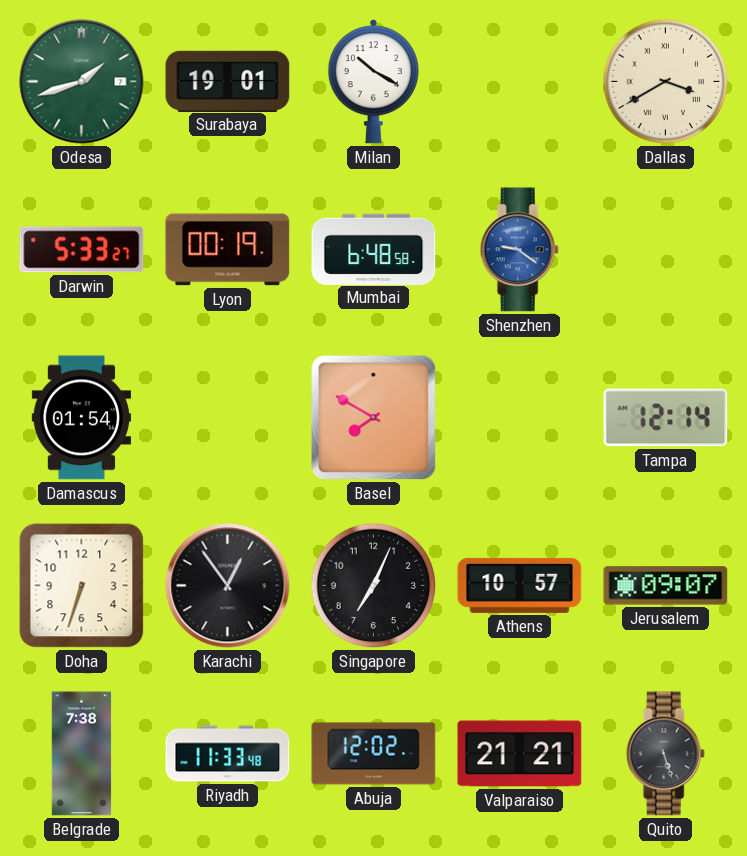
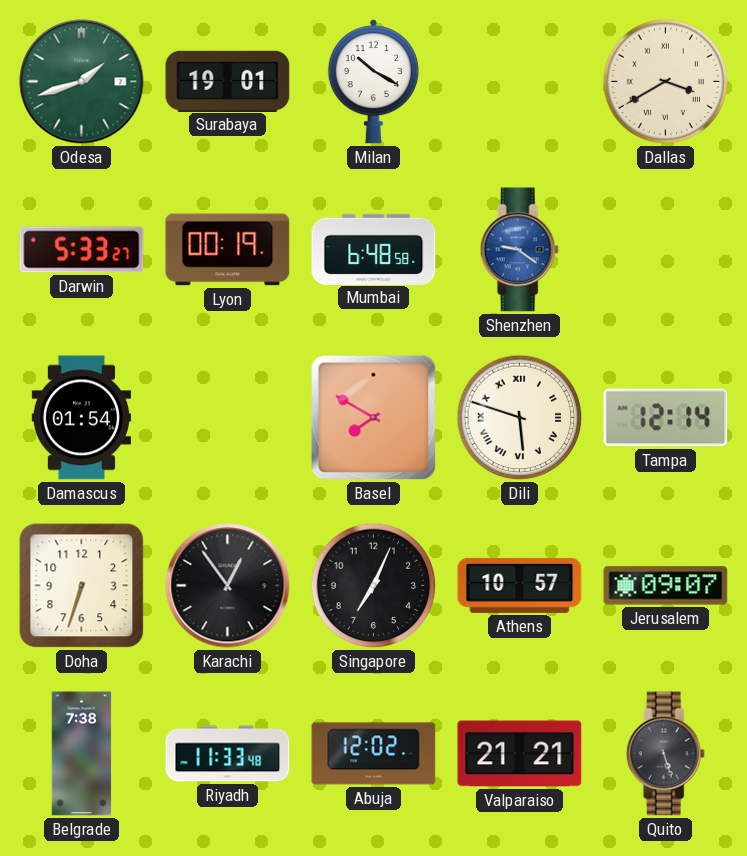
Dili: none -> 5:48 (520, 418)
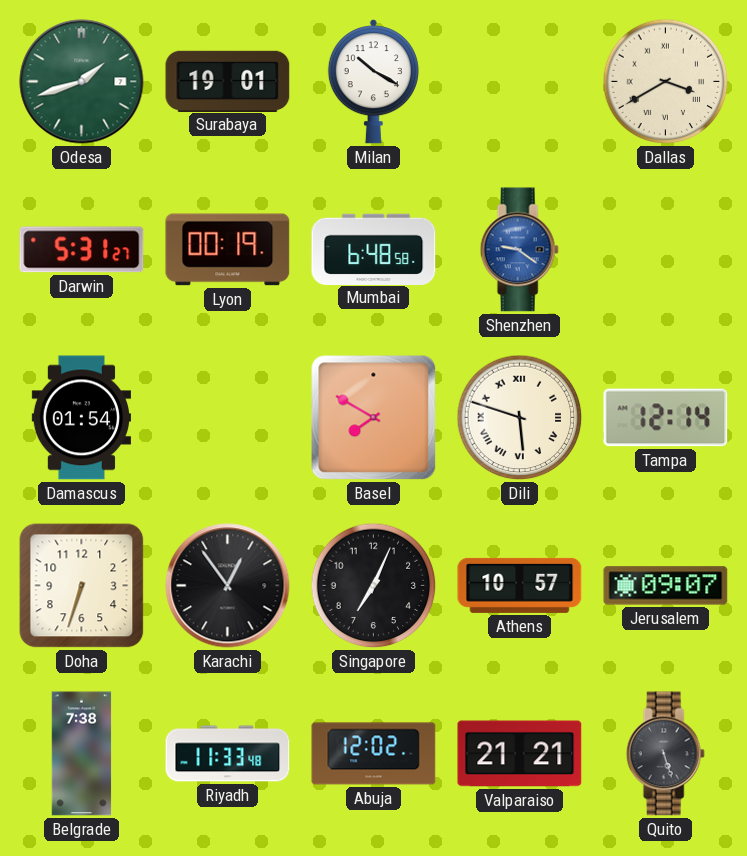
Darwin: 5:33 -> 5:31 (82, 250)
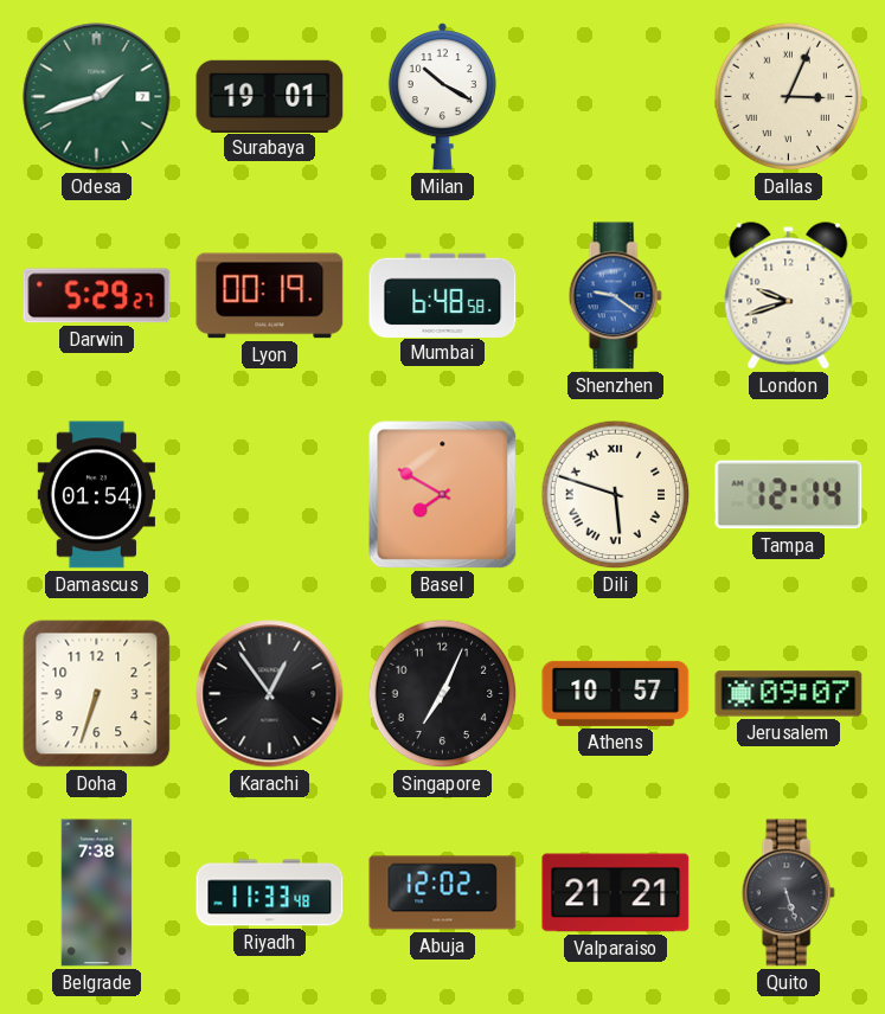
Dallas: 3:40 -> 3:04 (789, 97)
Darwin: 5:31 -> 5:29 (97, 296)
London: none -> 9:42 (789, 296)
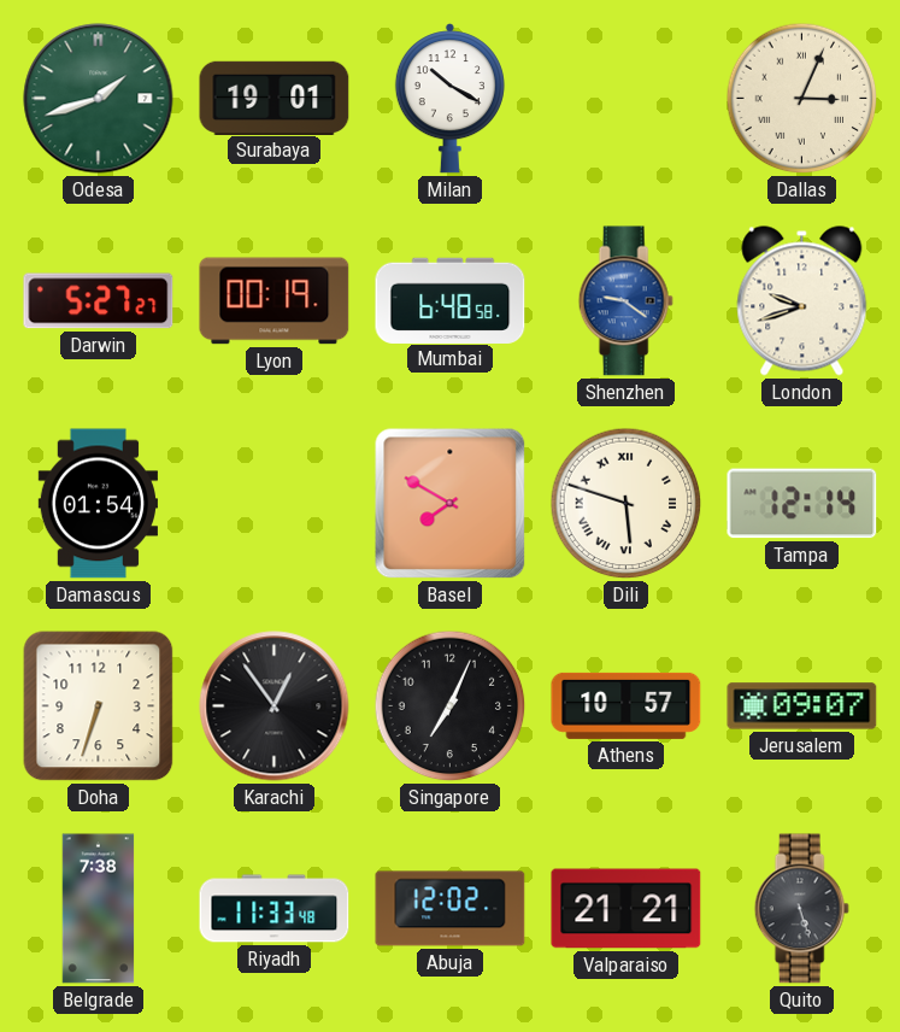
Darwin: 5:29 -> 5:27 (99, 301)
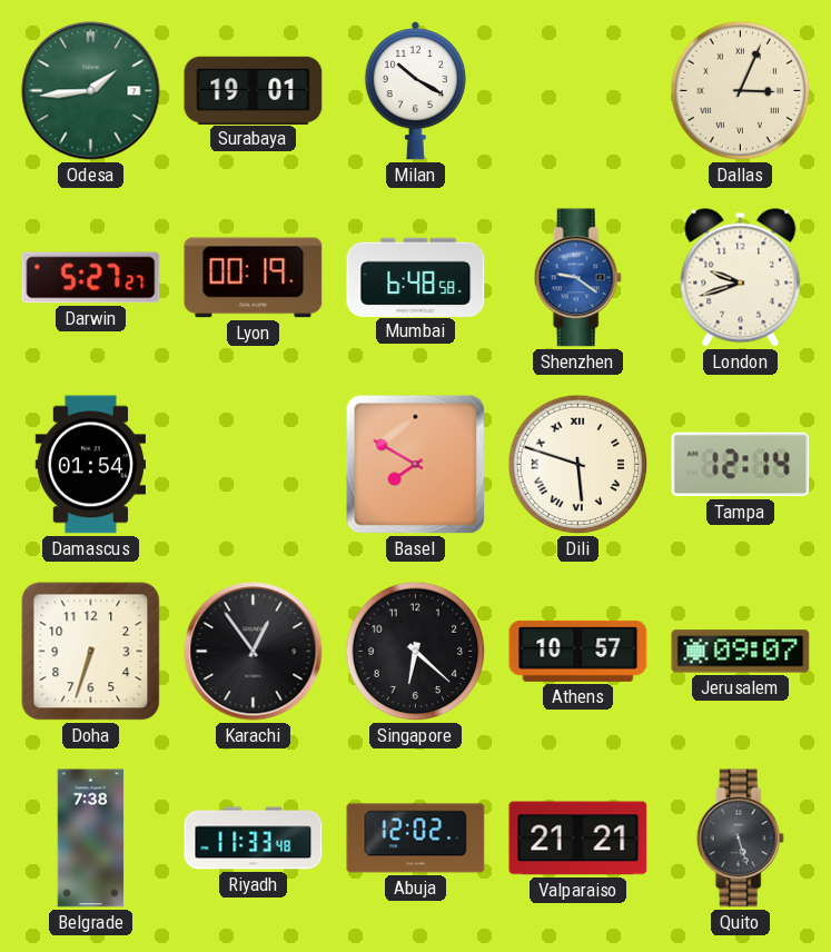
Odesa: 1:42 -> 1:44 (91, 91)
Singapore: 7:04 -> 6:22 (416, 652)
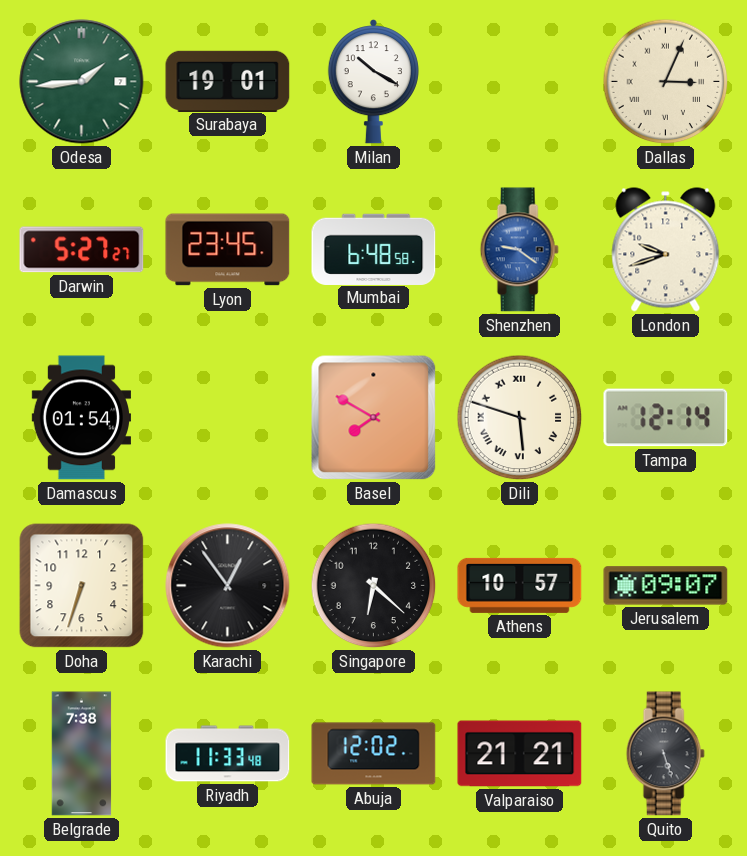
Lyon: 00:19 -> 23:45 (228, 250)
